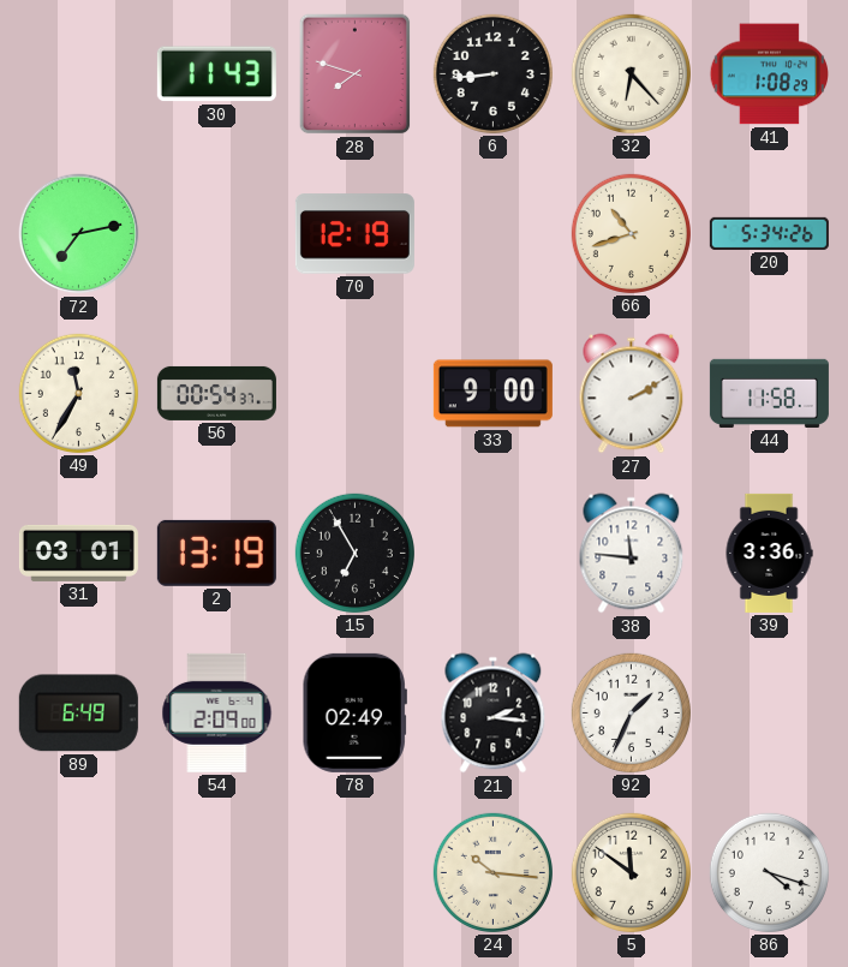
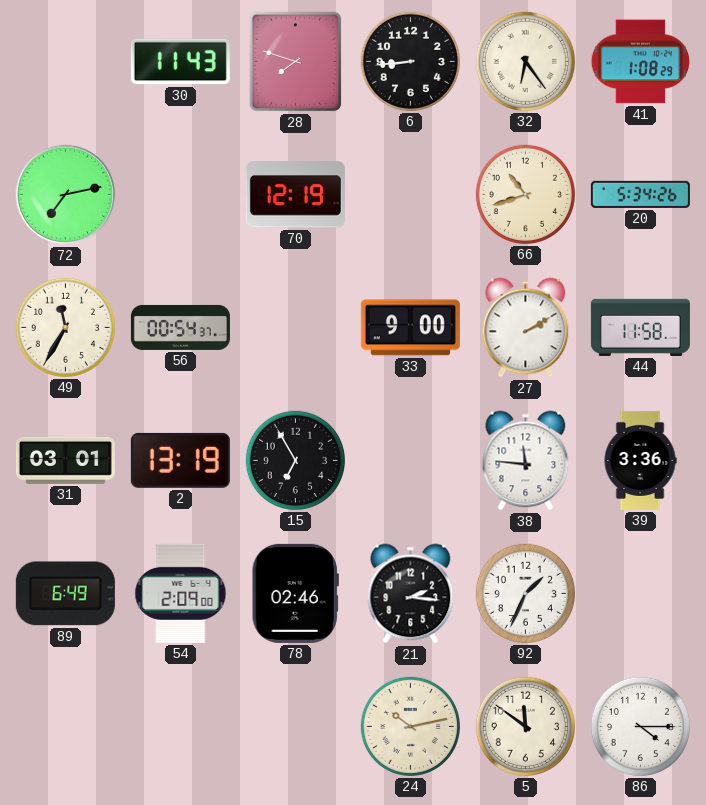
32: 6:23 -> 6:24 (525, 61)
78: 02:49 -> 02:46 (295, 593)
24: 10:16 -> 10:13 (410, 726)
86: 4:18 -> 4:15 (640, 726)
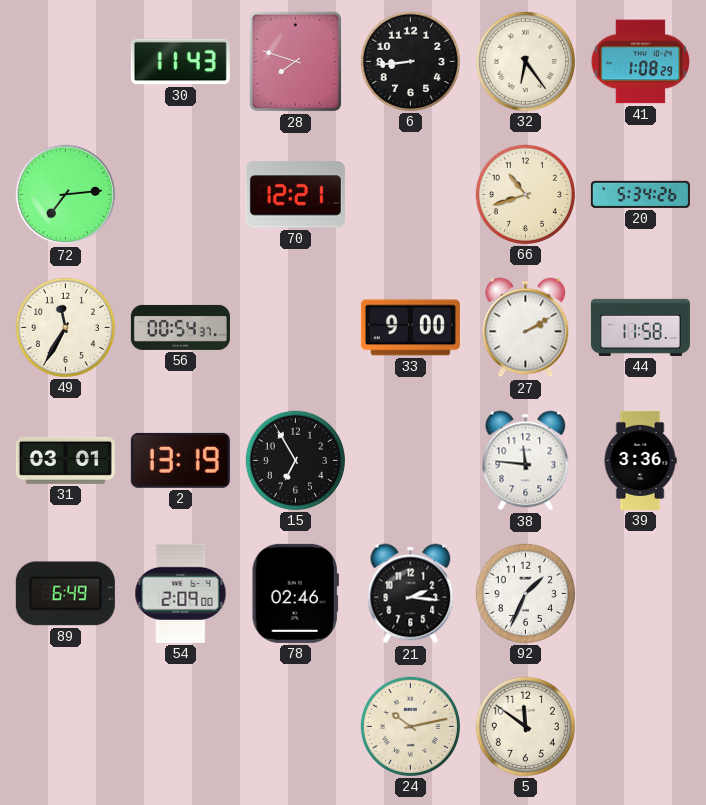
72: 7:13 -> 7:14 (66, 195)
70: 12:19 -> 12:21 (295, 195)
86: 4:15 -> none (640, 726)
